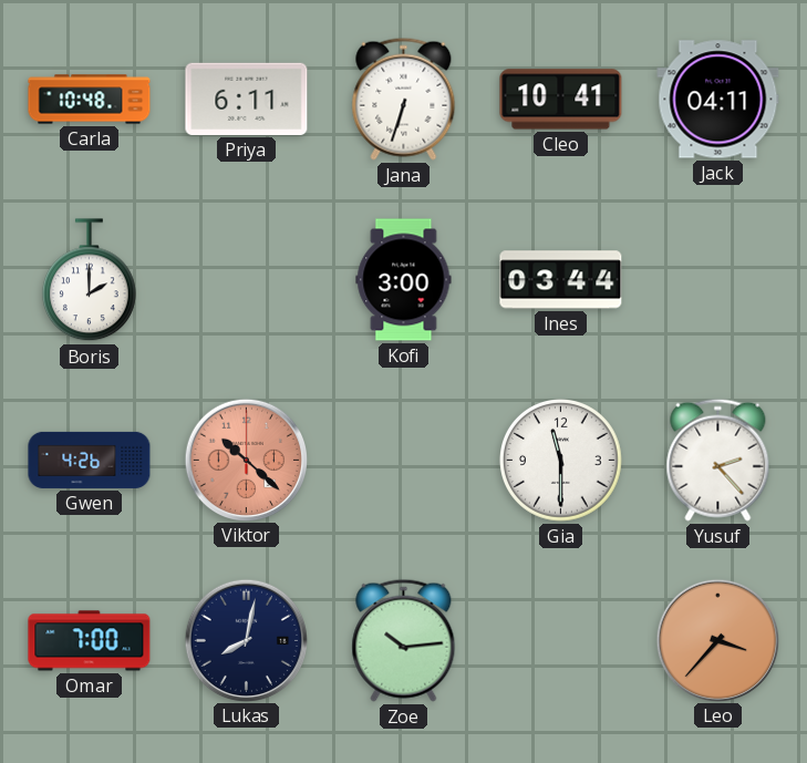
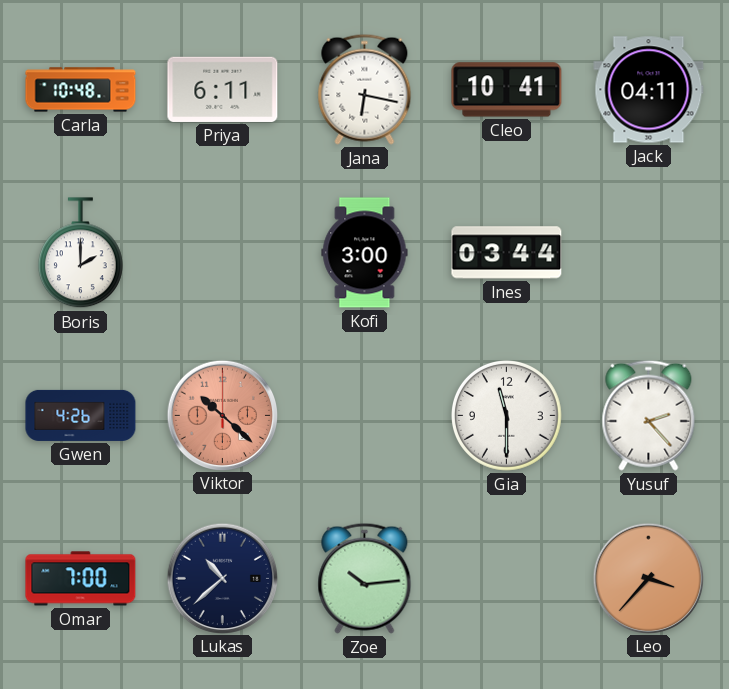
Jana: 6:33 -> 6:17 (365, 89)
Lukas: 8:02 -> 10:38 (222, 578)
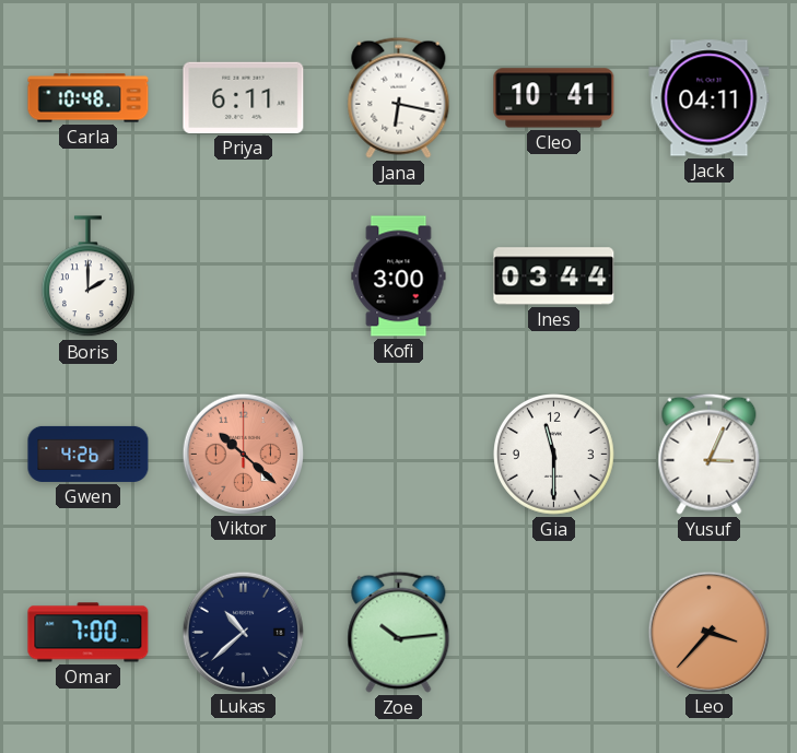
Yusuf: 2:23 -> 3:04 (710, 454)
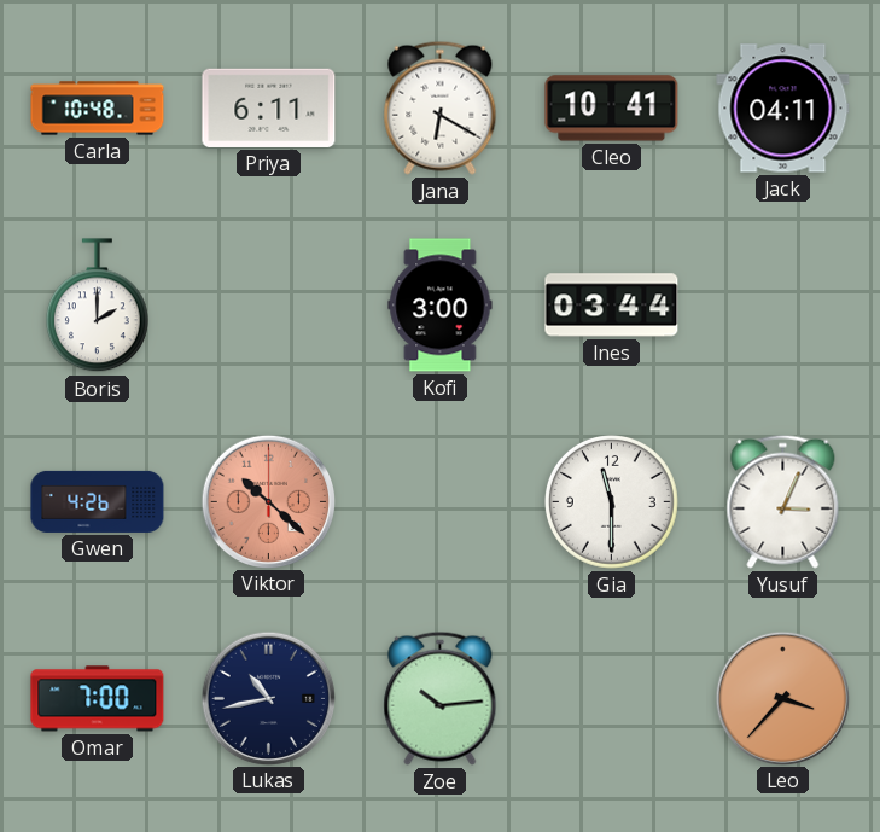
Jana: 6:17 -> 6:20 (441, 107)
Lukas: 10:38 -> 10:43 (268, 698)
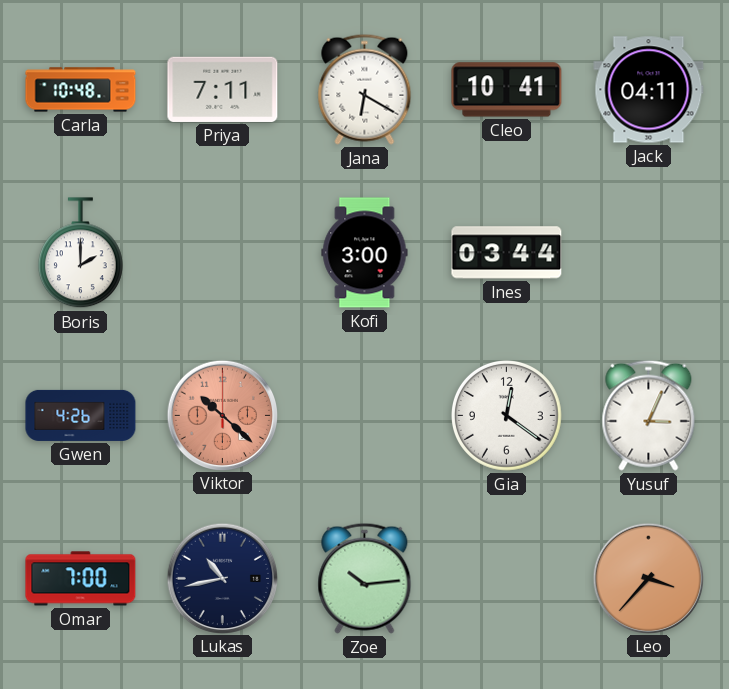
Priya: 6:11 -> 7:11 (223, 89)
Gia: 11:30 -> 12:21 (507, 416)
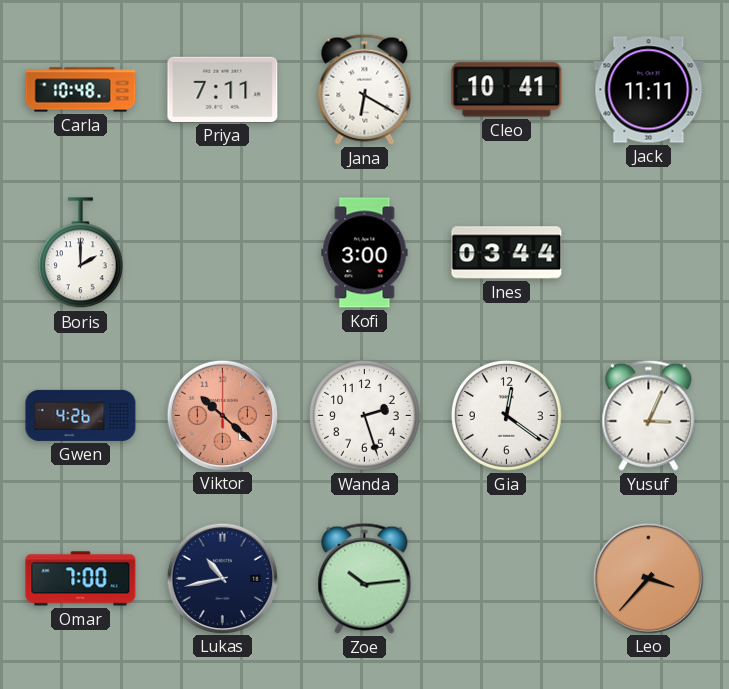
Jack: 04:11 -> 11:11 (649, 90)
Wanda: none -> 2:27 (365, 416)
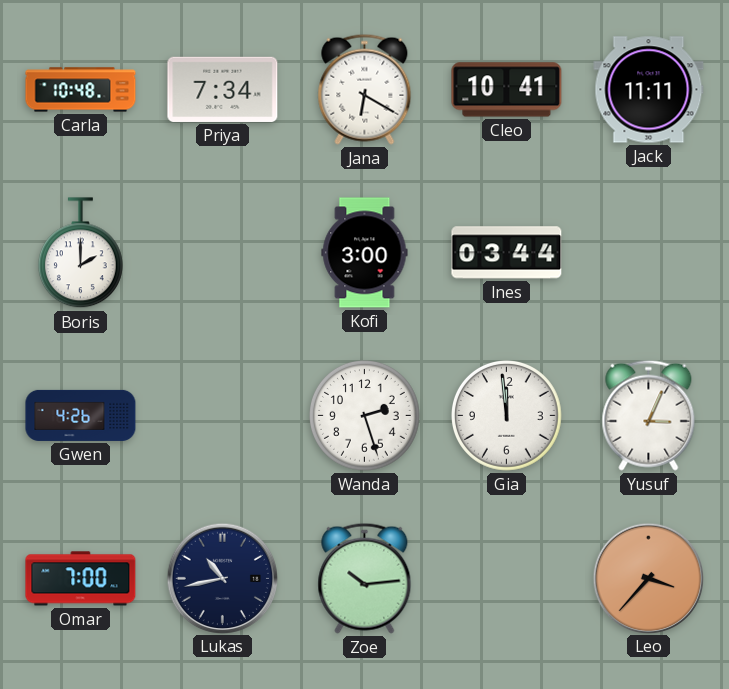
Priya: 7:11 -> 7:34 (223, 89)
Viktor: 10:22 -> none (222, 415)
Gia: 12:21 -> 11:59 (507, 416)
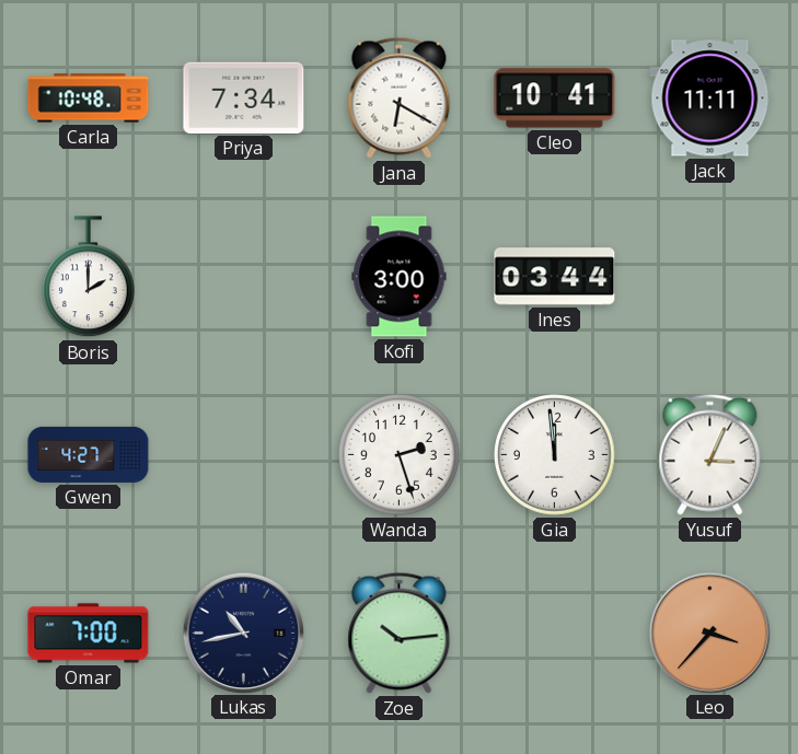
Gwen: 4:26 -> 4:27 (89, 454)
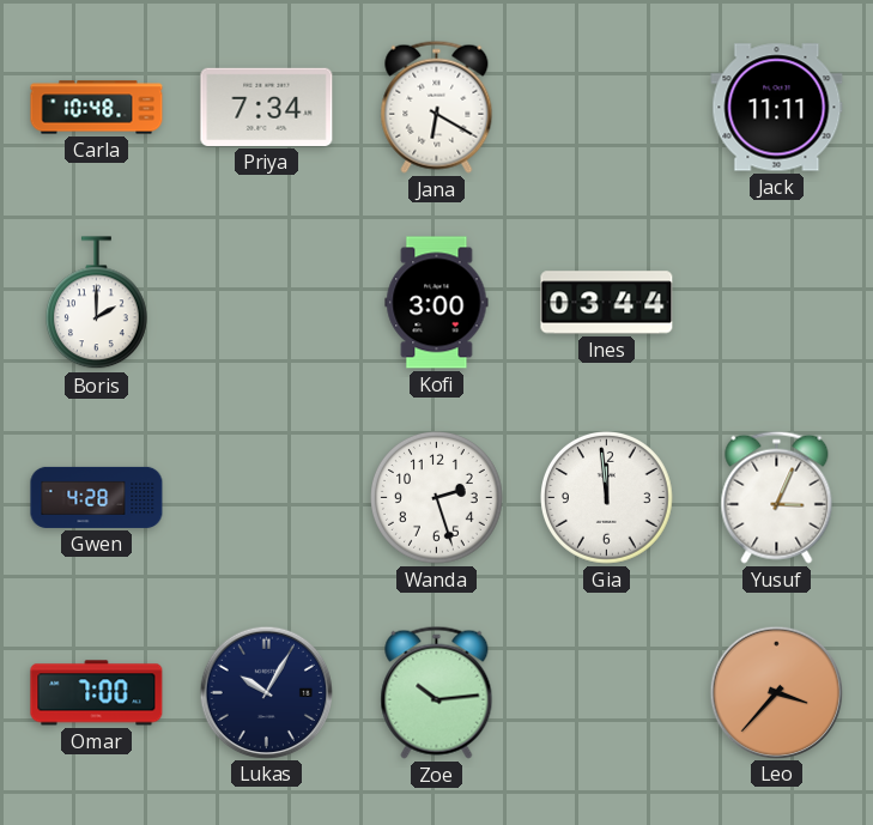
Cleo: 10:41 -> none (555, 98)
Gwen: 4:27 -> 4:28 (97, 497)
Lukas: 10:43 -> 10:05 (266, 692)
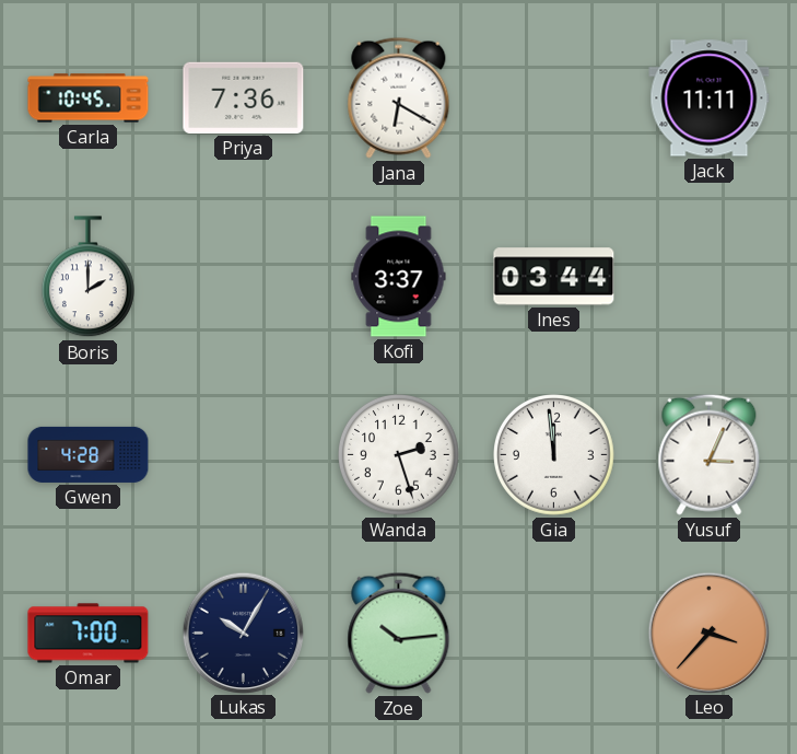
Carla: 10:48 -> 10:45 (89, 98)
Priya: 7:34 -> 7:36 (244, 97)
Kofi: 3:00 -> 3:37 (399, 277)
